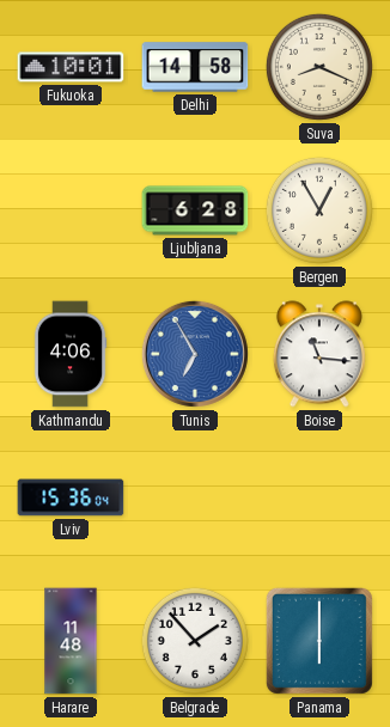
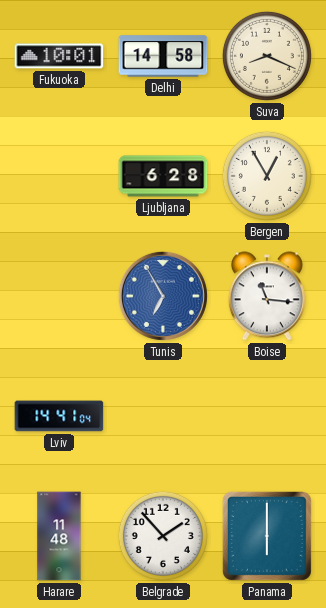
Kathmandu: 4:06 -> none (71, 354)
Lviv: 15:36 -> 14:41 (59, 416)
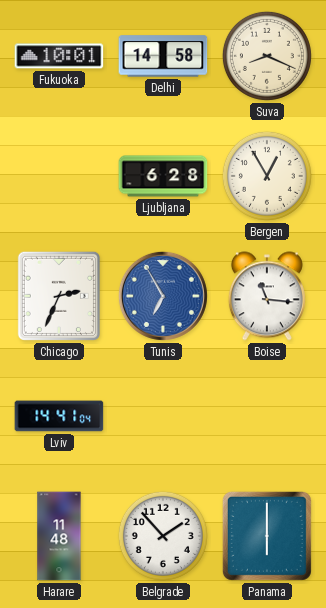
Chicago: none -> 2:34 (59, 296)
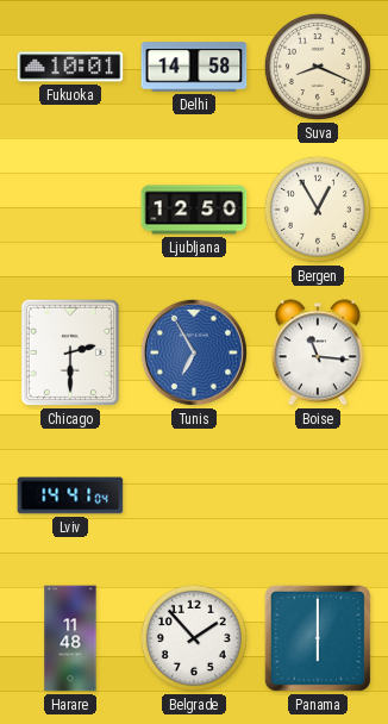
Ljubljana: 6:28 -> 12:50 (194, 210)
Chicago: 2:34 -> 2:30 (70, 352)
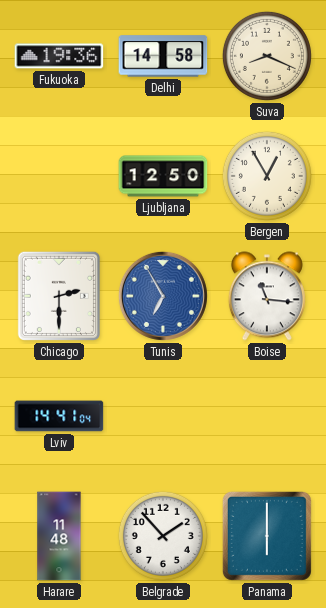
Fukuoka: 10:01 -> 19:36 (59, 56)
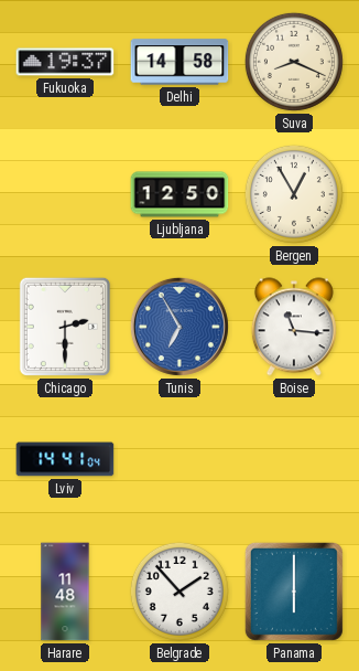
Fukuoka: 19:36 -> 19:37 (65, 62)
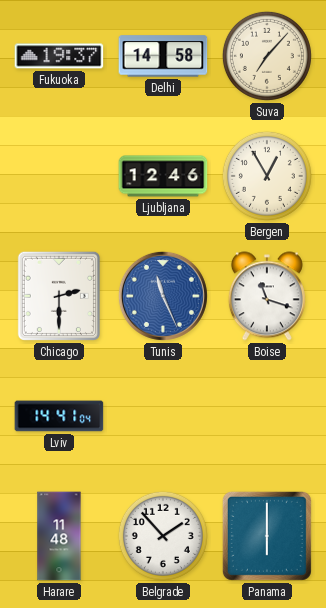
Suva: 8:19 -> 7:07 (267, 56)
Ljubljana: 12:50 -> 12:46 (163, 176)
Tunis: 6:55 -> 11:26 (163, 296)
Boise: 11:16 -> 11:18 (267, 296)
